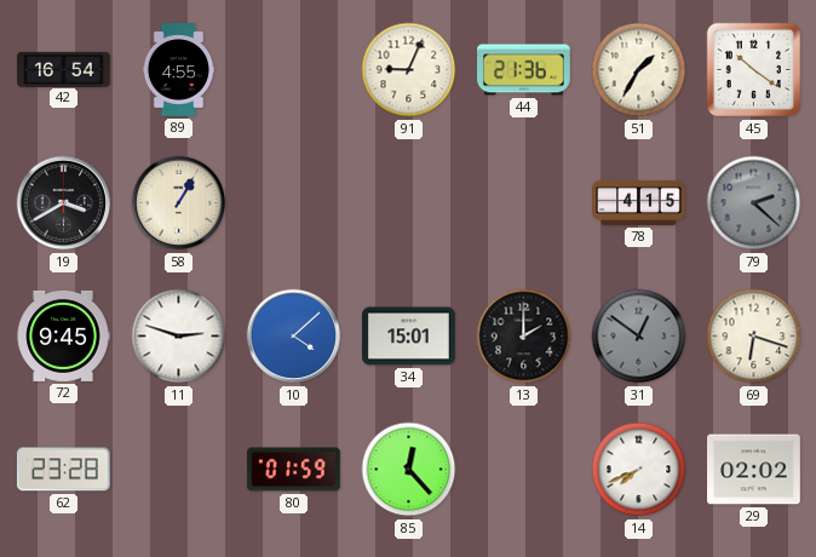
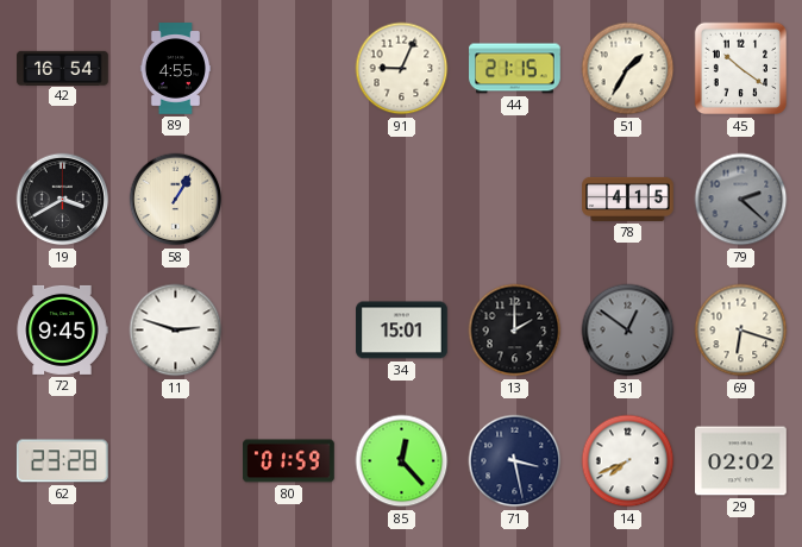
44: 21:36 -> 21:15 (515, 69)
10: 4:08 -> none (294, 337)
71: none -> 3:28 (515, 461)
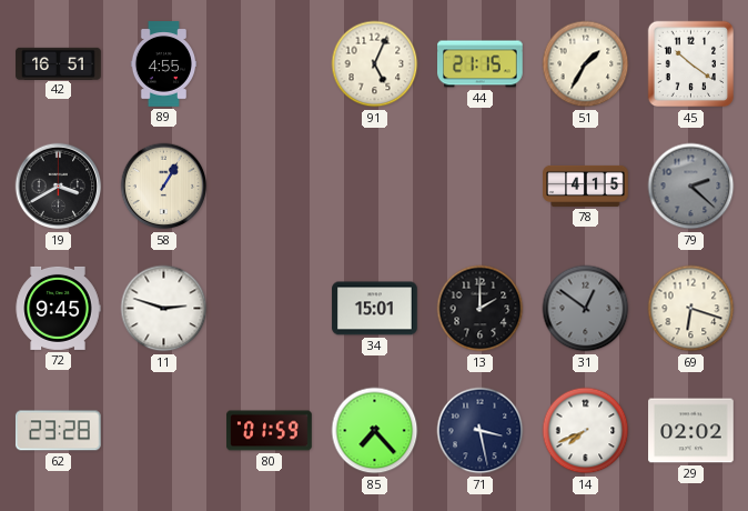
42: 16:54 -> 16:51 (59, 63)
91: 9:04 -> 5:04 (375, 64)
85: 12:23 -> 7:23 (375, 431)
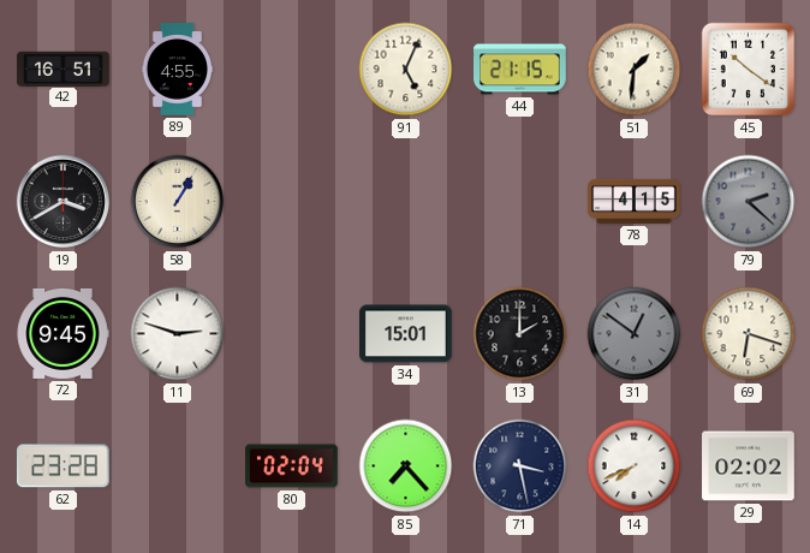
51: 1:35 -> 1:31 (635, 70)
80: 01:59 -> 02:04 (292, 466)
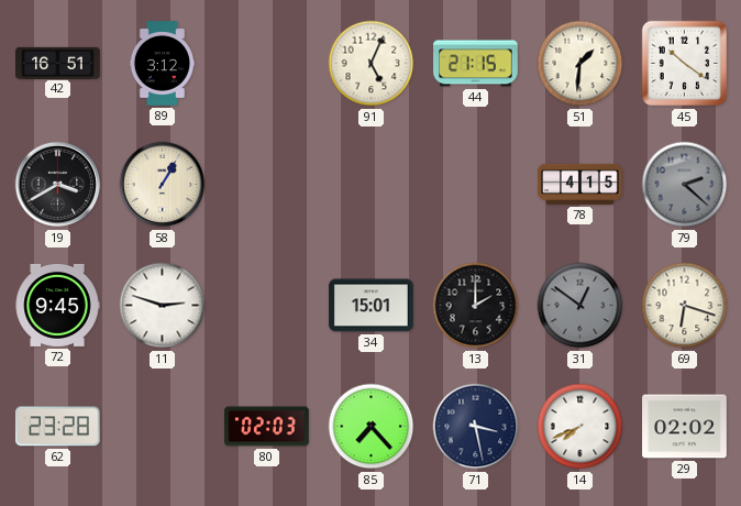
89: 4:55 -> 3:12 (163, 64)
80: 02:04 -> 02:03 (267, 427)
